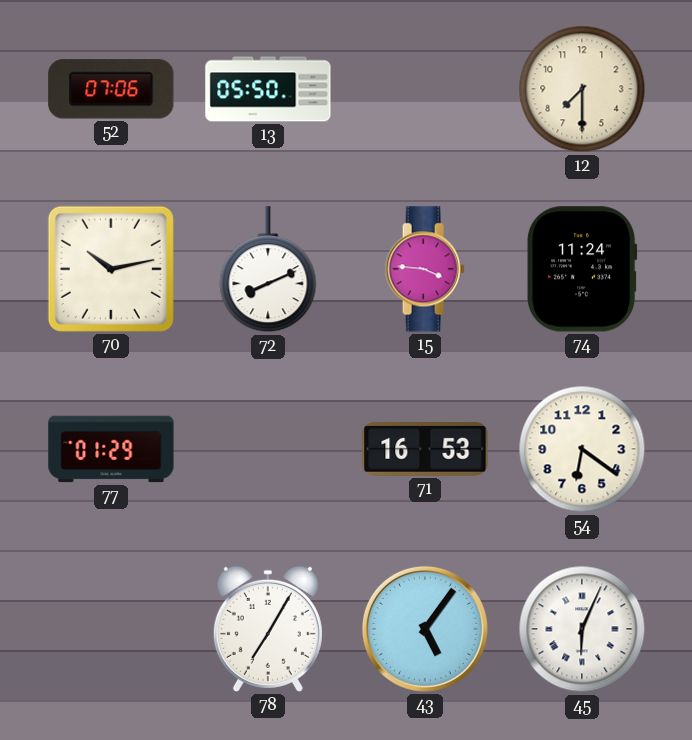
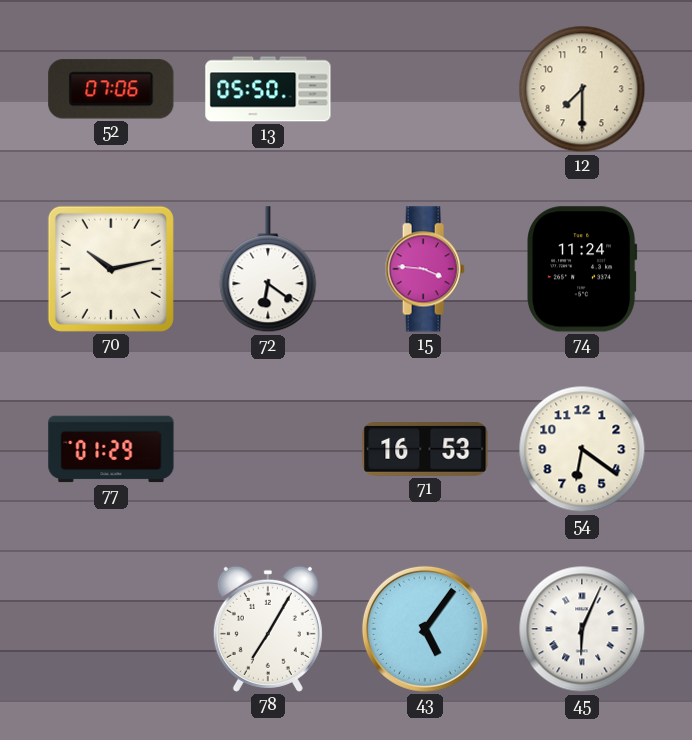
72: 8:11 -> 6:21 (268, 270)
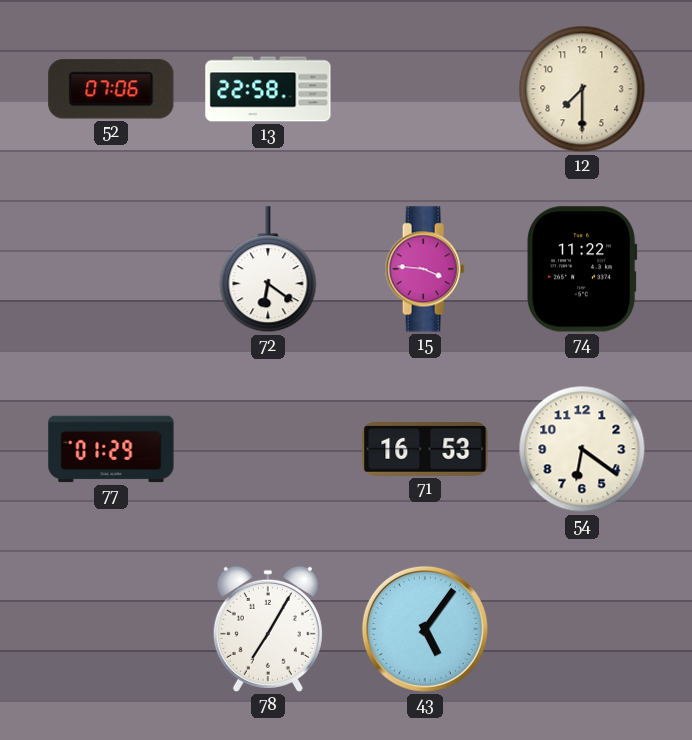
13: 05:50 -> 22:58 (268, 89)
70: 10:13 -> none (111, 269)
74: 11:24 -> 11:22 (582, 269)
45: 6:04 -> none (582, 629)
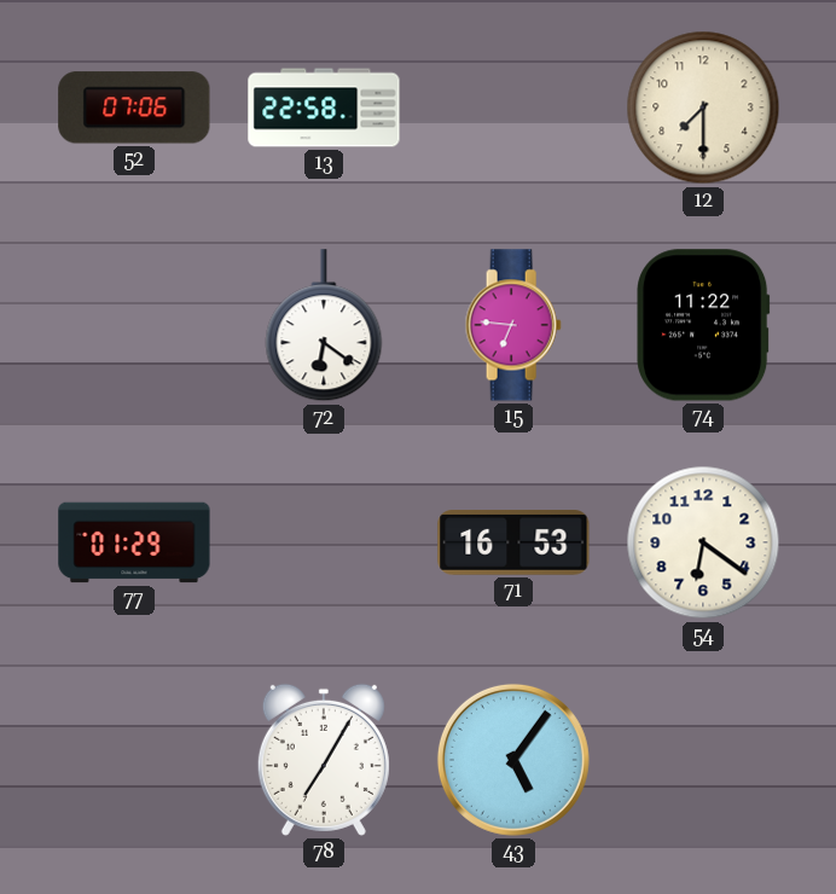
15: 3:46 -> 6:46 (513, 325)
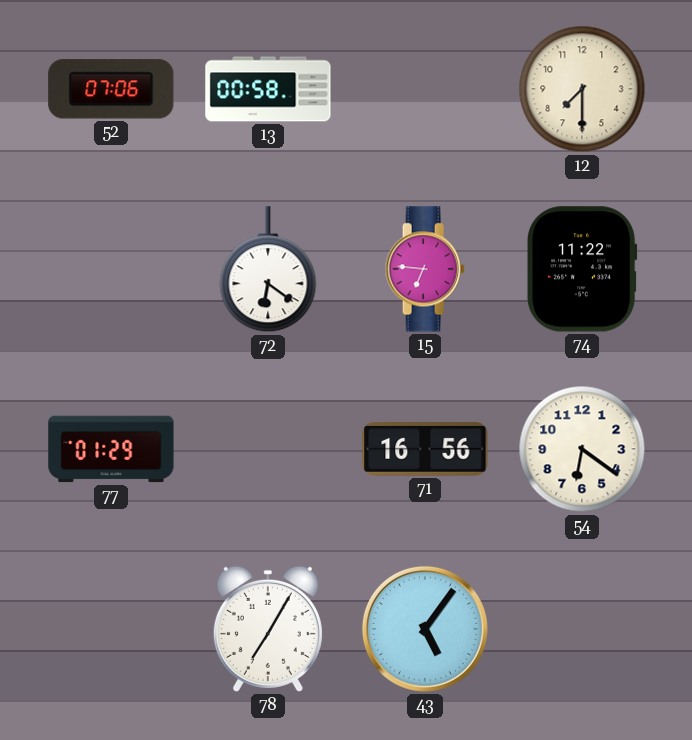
13: 22:58 -> 00:58 (268, 89)
71: 16:53 -> 16:56 (425, 450)
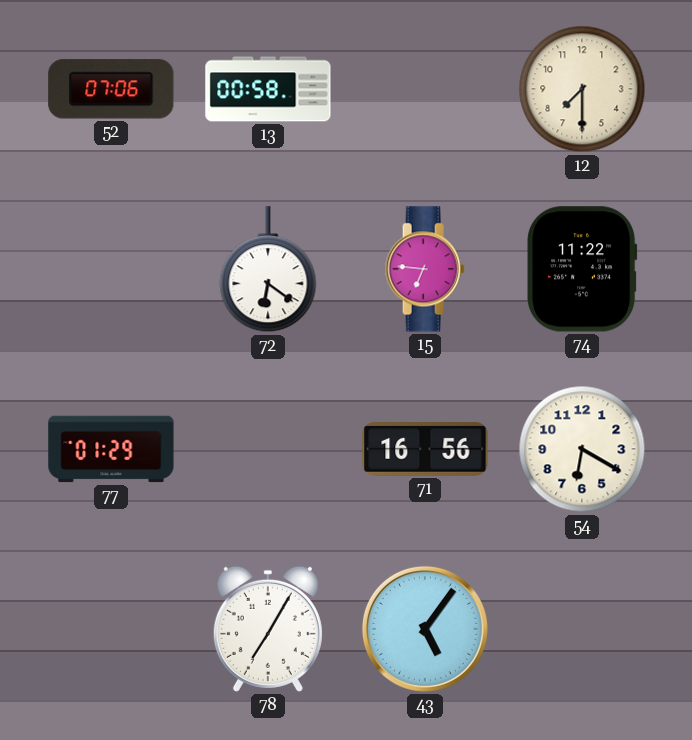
54: 6:21 -> 6:20 (582, 449)
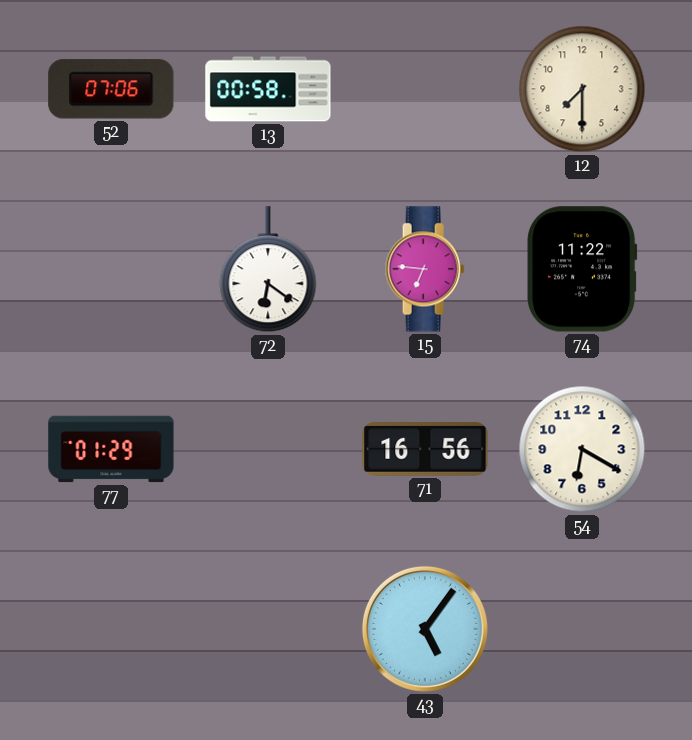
78: 7:05 -> none (268, 629)
